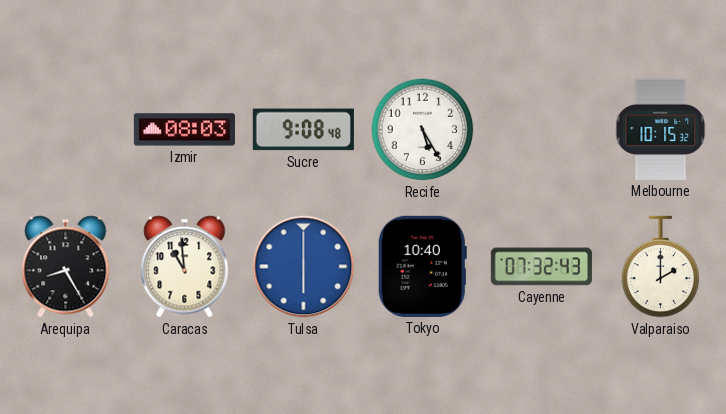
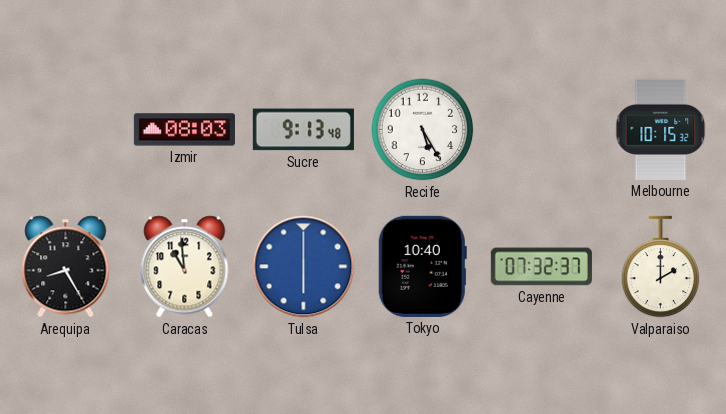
Sucre: 9:08 -> 9:13 (303, 130)
Cayenne: 07:32:43 -> 07:32:37 (541, 267)
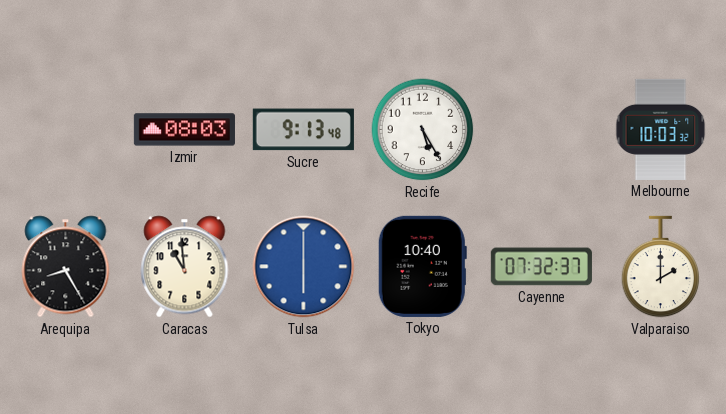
Melbourne: 10:15 -> 10:03 (661, 129)
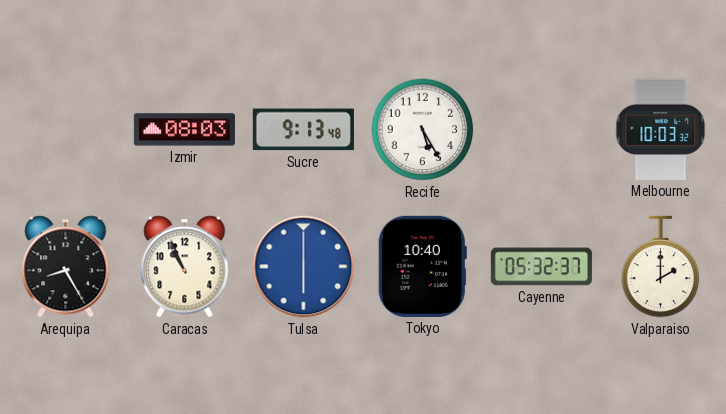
Caracas: 10:59 -> 10:56 (185, 267)
Cayenne: 07:32 -> 05:32 (541, 267)
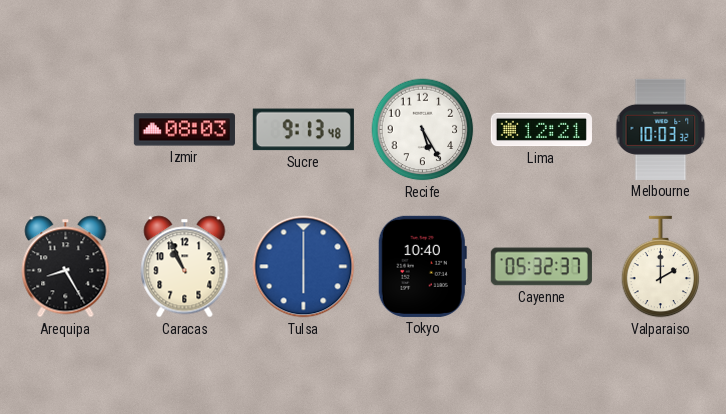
Lima: none -> 12:21 (541, 130)
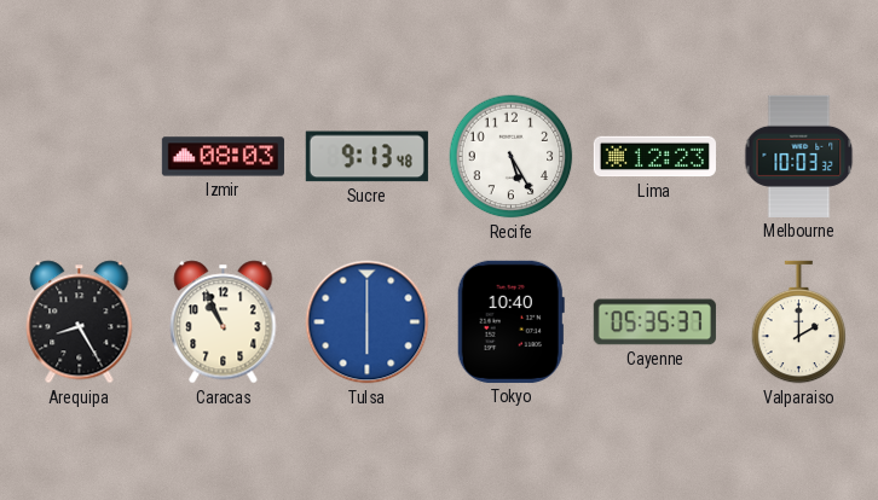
Lima: 12:21 -> 12:23 (654, 157)
Cayenne: 05:32 -> 05:35 (654, 322)
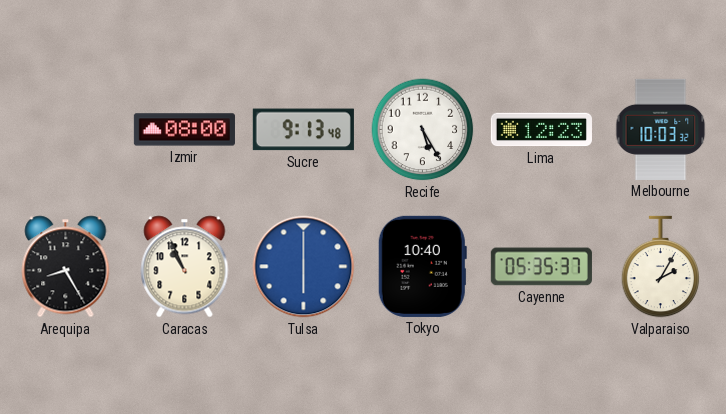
Izmir: 08:03 -> 08:00 (184, 130)
Valparaiso: 2:00 -> 2:05 (661, 267)
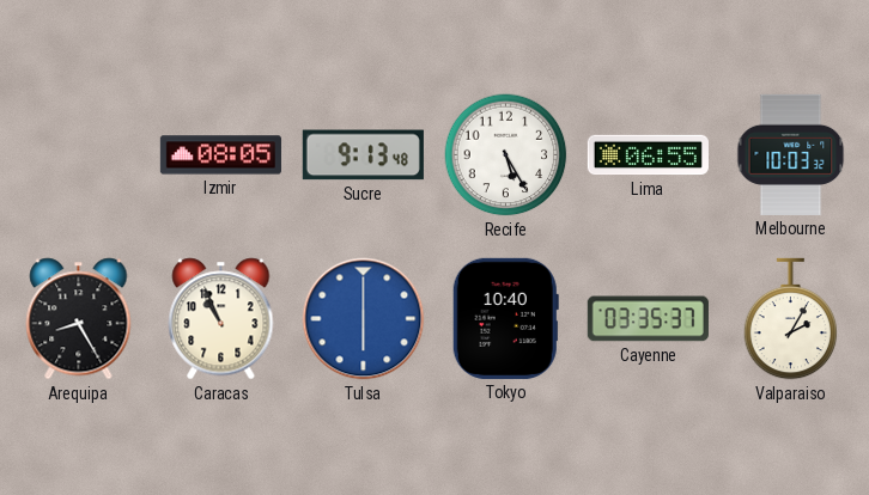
Izmir: 08:00 -> 08:05 (220, 155)
Lima: 12:23 -> 06:55 (648, 155)
Cayenne: 05:35 -> 03:35 (648, 319)
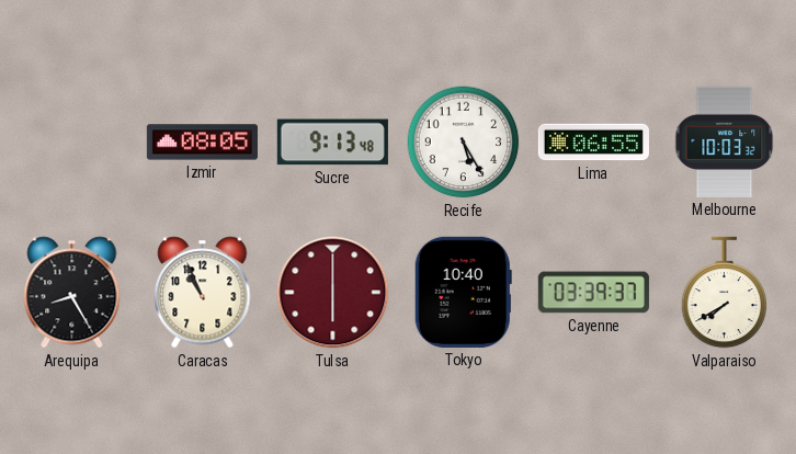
Tulsa dial: blue -> burgundy (333, 293)
Cayenne: 03:35 -> 03:39 (593, 293)
Valparaiso: 2:05 -> 7:40 (725, 293)
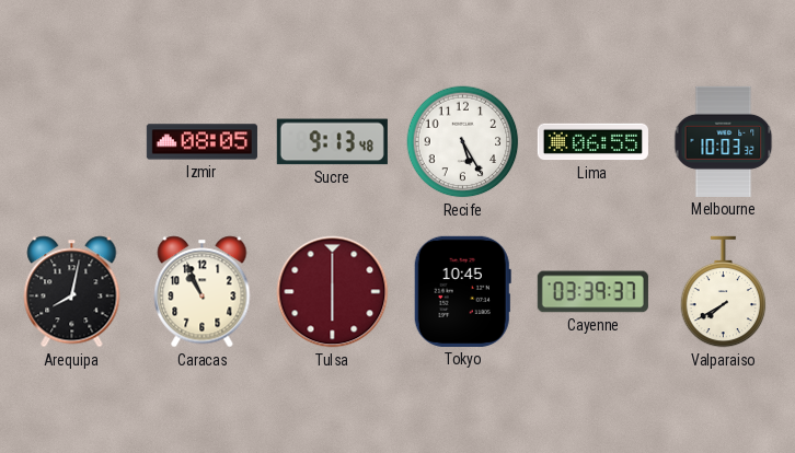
Arequipa: 8:25 -> 8:02 (72, 292)
Tokyo: 10:40 -> 10:45 (462, 291)
